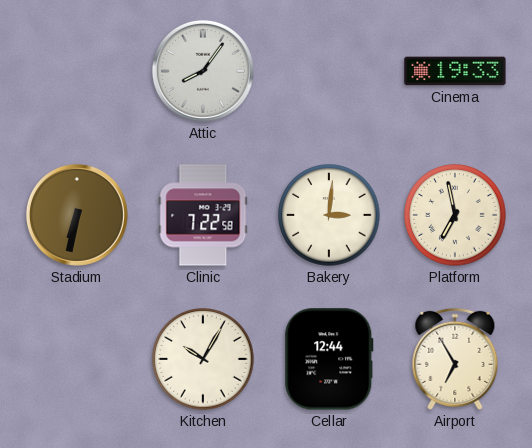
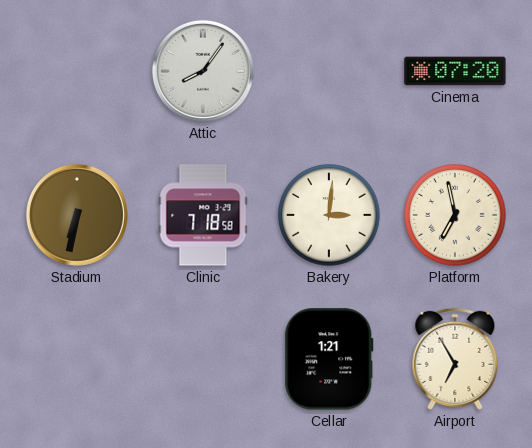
Cinema: 19:33 -> 07:20 (455, 71)
Clinic: 7:22 -> 7:18 (203, 215)
Kitchen: 10:05 -> none (203, 359)
Cellar: 12:44 -> 1:21 (329, 359)
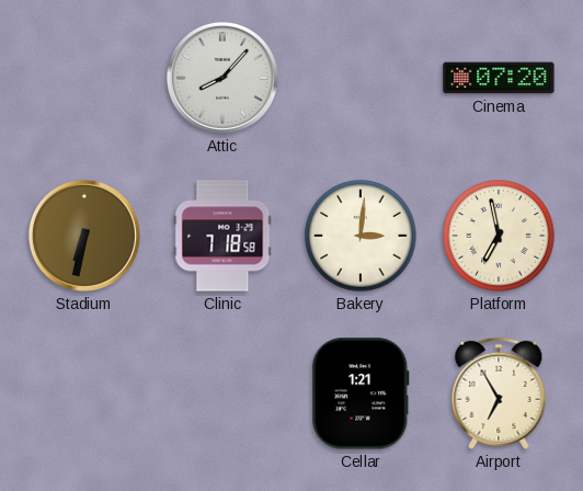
Attic: 8:06 -> 8:07 (222, 78)
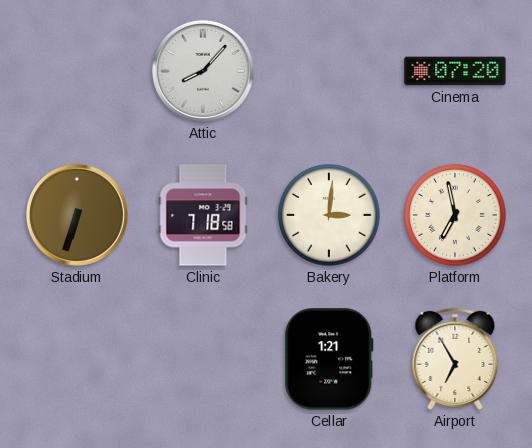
Stadium: 6:32 -> 6:33 (77, 215)
